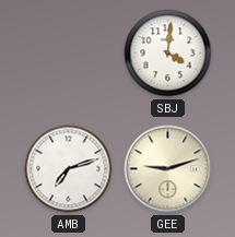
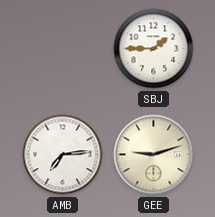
SBJ: 4:01 -> 1:45 (154, 49)
AMB: 7:12 -> 7:14 (63, 155)
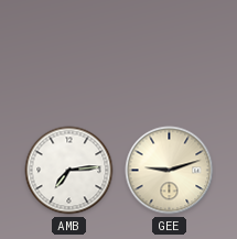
SBJ: 1:45 -> none (154, 49)
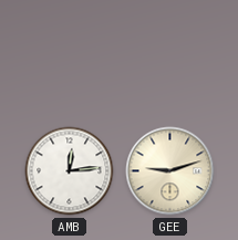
AMB: 7:14 -> 12:14 (70, 171)
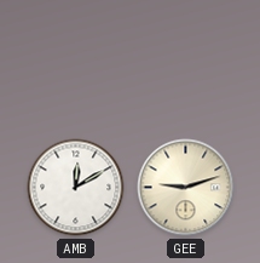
AMB: 12:14 -> 12:10 (76, 188)
